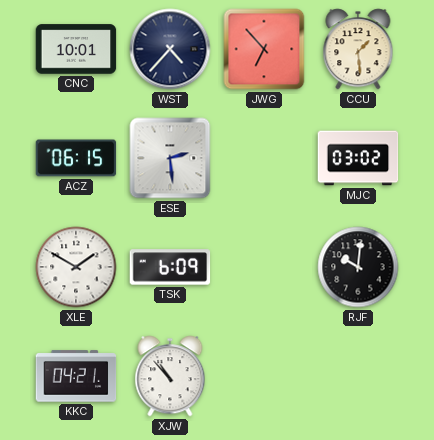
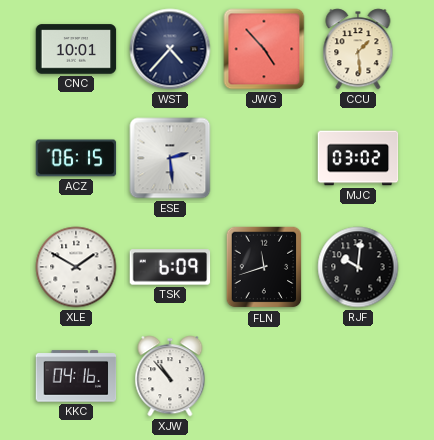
JWG: 6:53 -> 4:53 (264, 49)
FLN: none -> 11:42 (264, 267)
KKC: 04:21 -> 04:16 (76, 376)
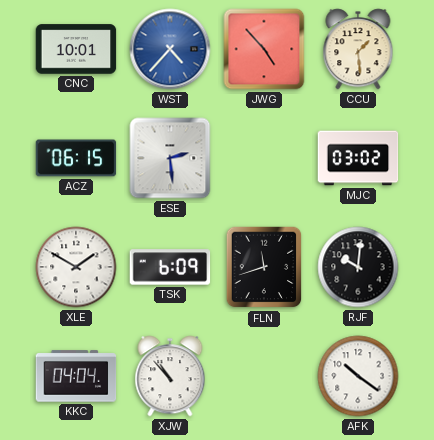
WST dial: navy -> blue (170, 49)
KKC: 04:16 -> 04:04 (76, 376)
AFK: none -> 10:21 (358, 376)
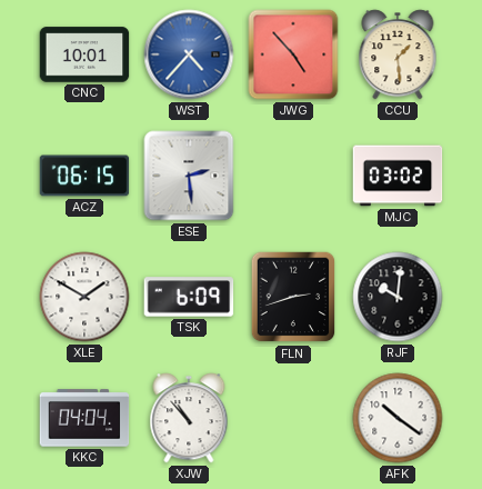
FLN: 11:42 -> 2:42 (293, 297)
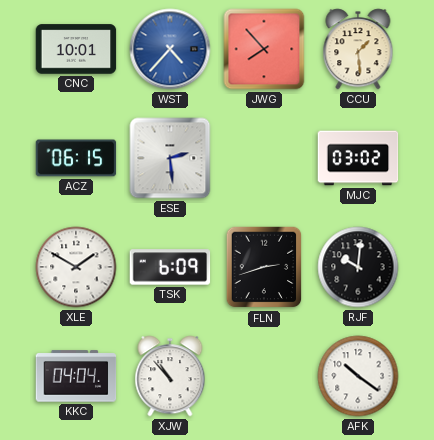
JWG: 4:53 -> 7:53 (264, 49)
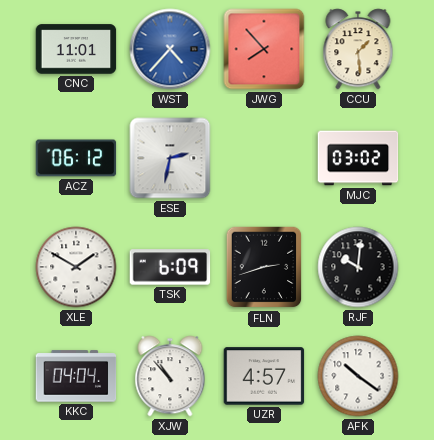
CNC: 10:01 -> 11:01 (76, 49)
ACZ: 06:15 -> 06:12 (76, 158)
ESE: 2:29 -> 2:32 (170, 158)
UZR: none -> 4:57 (264, 376)
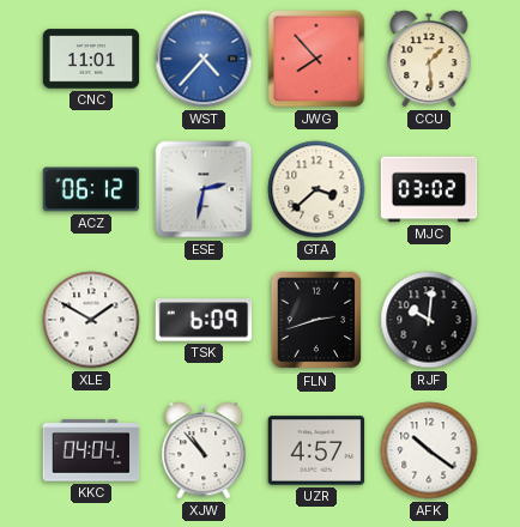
GTA: none -> 3:38 (316, 189)
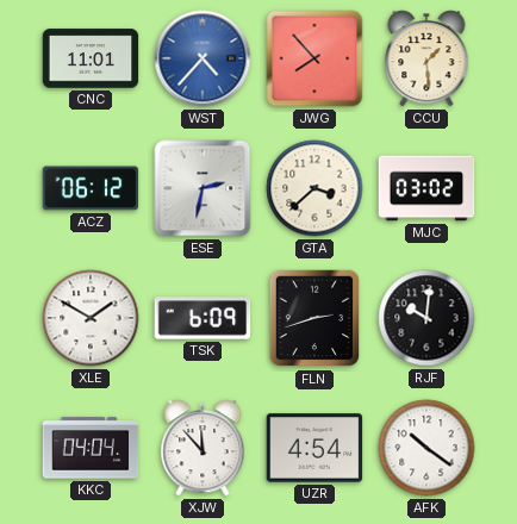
XJW: 10:53 -> 11:53 (203, 448)
UZR: 4:57 -> 4:54 (314, 448)
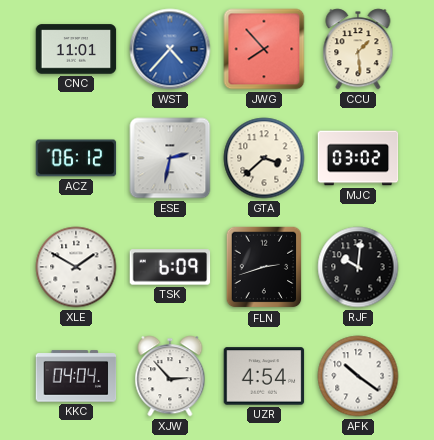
XJW: 11:53 -> 2:53 (170, 376)
